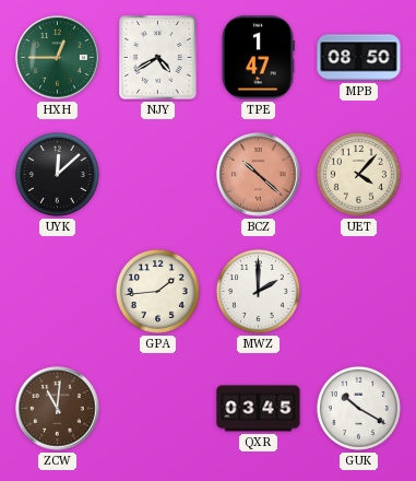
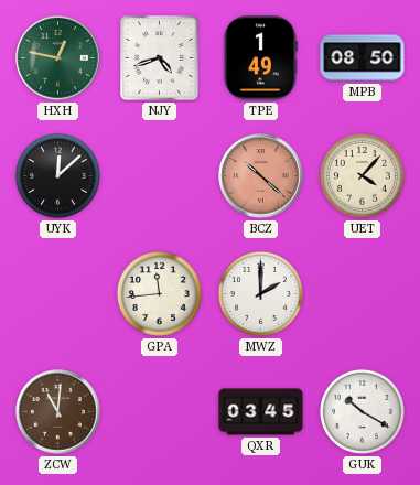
HXH: 12:45 -> 12:47 (58, 58)
NJY: 4:40 -> 4:42 (160, 58)
TPE: 1:47 -> 1:49 (260, 58)
GPA: 1:44 -> 11:44 (159, 293)
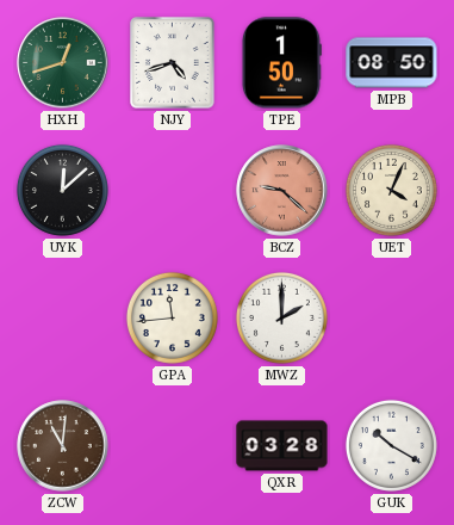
HXH: 12:47 -> 12:42 (63, 63)
TPE: 1:49 -> 1:50 (281, 63)
BCZ: 10:22 -> 9:22 (282, 191)
UET: 4:07 -> 4:04 (391, 190)
QXR: 03:45 -> 03:28 (282, 446)
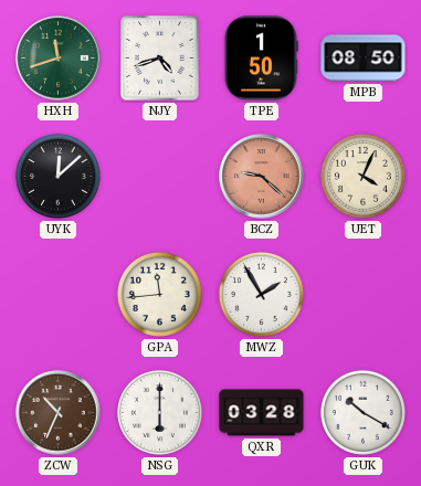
HXH: 12:42 -> 11:42 (59, 59)
MWZ: 2:00 -> 1:55 (261, 294)
ZCW: 11:01 -> 10:34 (59, 413)
NSG: none -> 6:00 (159, 412)
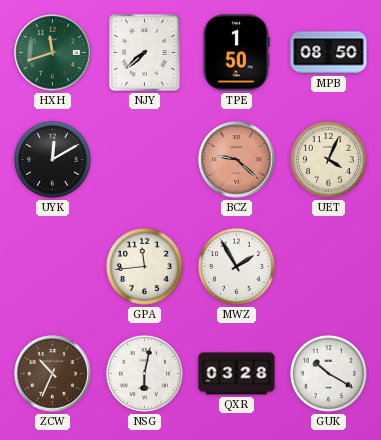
NJY: 4:42 -> 7:38 (145, 53)
UYK: 12:08 -> 12:10 (52, 159)
NSG: 6:00 -> 6:02 (144, 373)
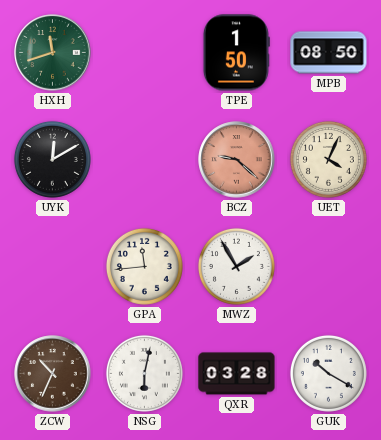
NJY: 7:38 -> none (145, 53)
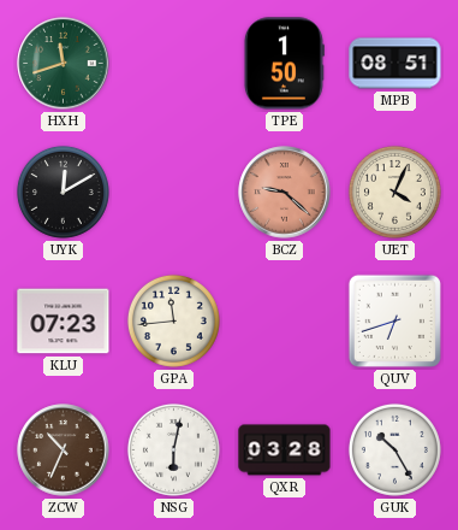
MPB: 08:50 -> 08:51 (395, 64)
KLU: none -> 07:23 (64, 322)
MWZ: 1:55 -> none (236, 266)
QUV: none -> 6:42 (394, 320)
GUK: 10:20 -> 10:25 (394, 449)
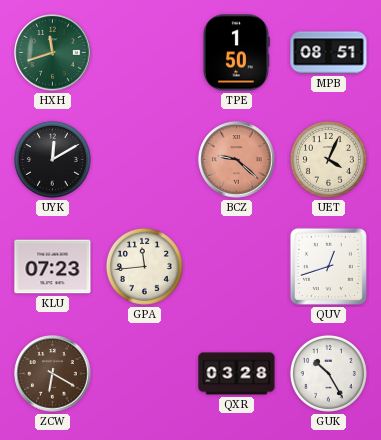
QUV: 6:42 -> 12:42 (328, 266)
ZCW: 10:34 -> 6:20 (53, 374)
NSG: 6:02 -> none (173, 449)
